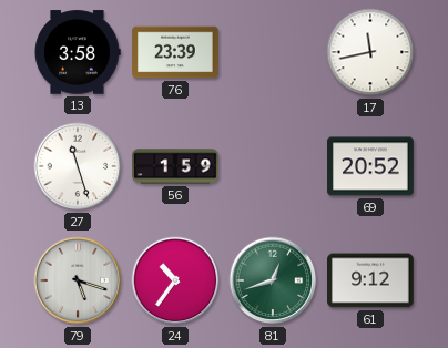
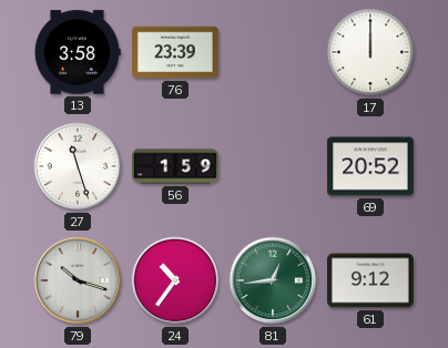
17: 11:43 -> 12:00 (370, 52)
79: 5:18 -> 10:18 (78, 280)
81: 12:42 -> 12:44 (273, 280)
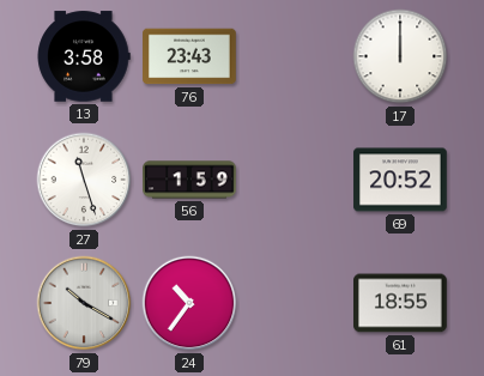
76: 23:39 -> 23:43 (189, 56)
79: 10:18 -> 10:20 (84, 303)
81: 12:44 -> none (273, 280)
61: 9:12 -> 18:55 (401, 303)
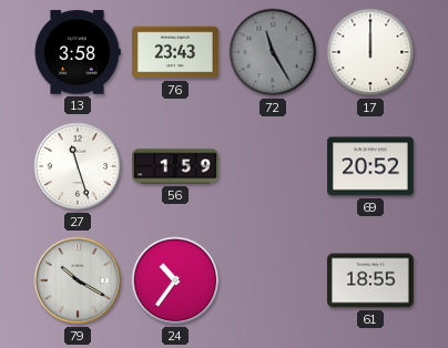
72: none -> 11:25 (273, 52)
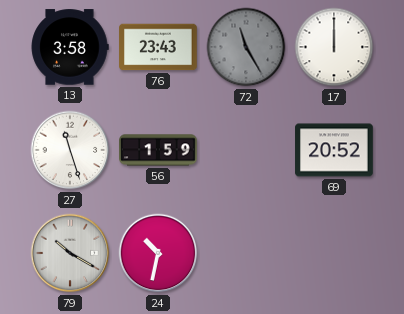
24: 10:36 -> 10:32 (158, 253)
61: 18:55 -> none (371, 280)
